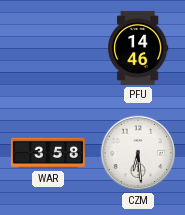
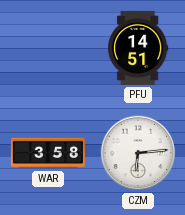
PFU: 14:46 -> 14:51 (139, 48)
CZM: 6:29 -> 6:14 (138, 153)
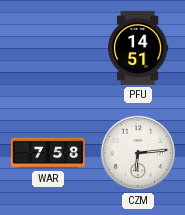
WAR: 3:58 -> 7:58 (48, 153)
